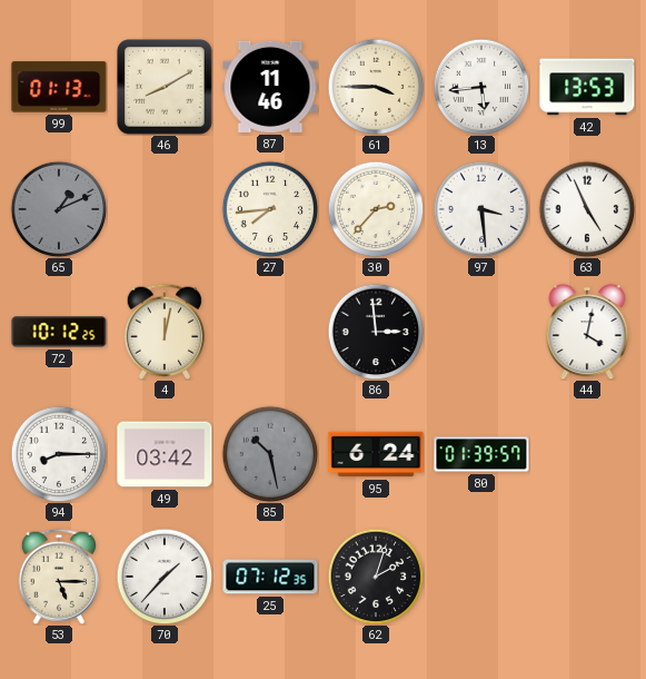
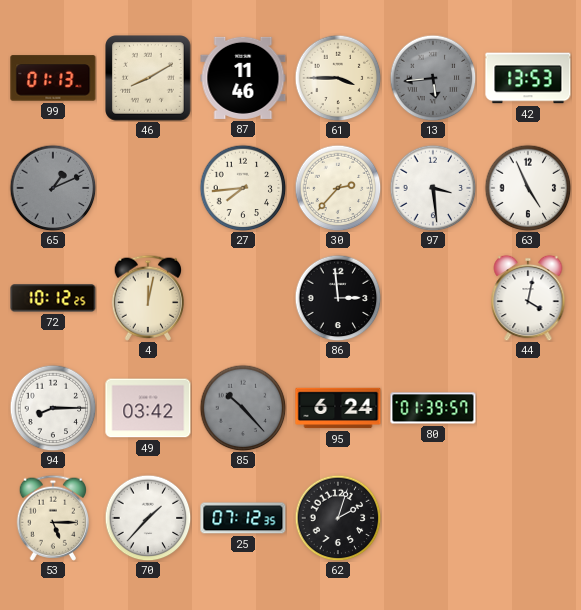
13 dial: white -> grey (433, 78)
85: 10:28 -> 10:23 (243, 408)
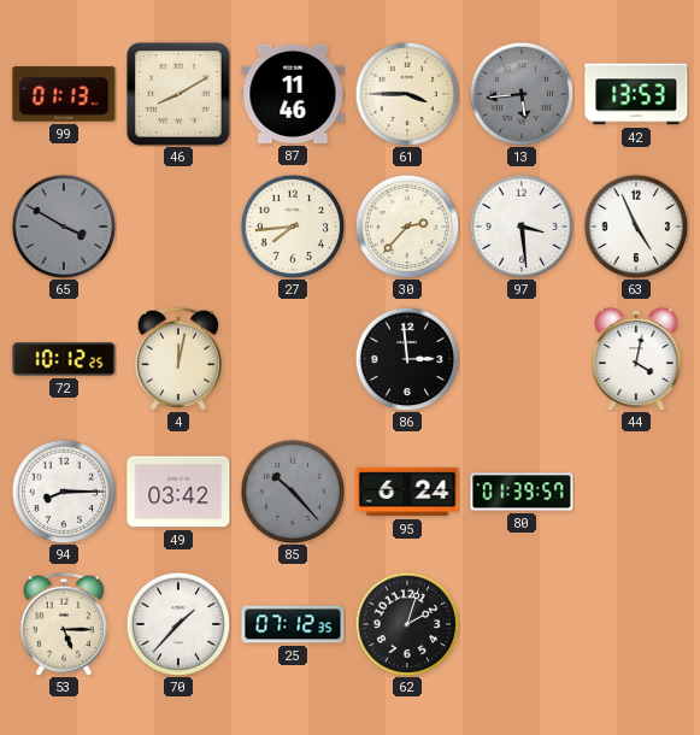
65: 1:11 -> 3:50 (64, 227)
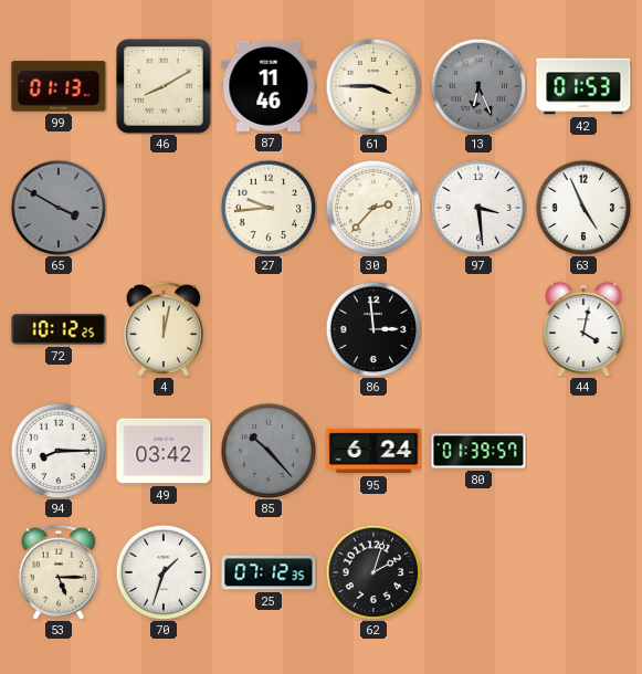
13: 5:44 -> 6:26 (478, 86)
42: 13:53 -> 01:53 (583, 86)
27: 7:44 -> 9:44 (269, 208)
70: 1:37 -> 1:33 (164, 572)
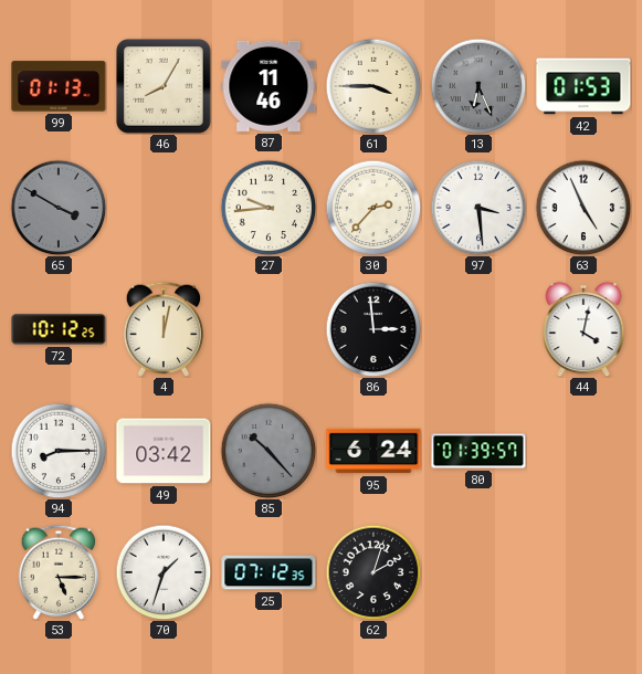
46: 8:10 -> 8:05 (165, 87)
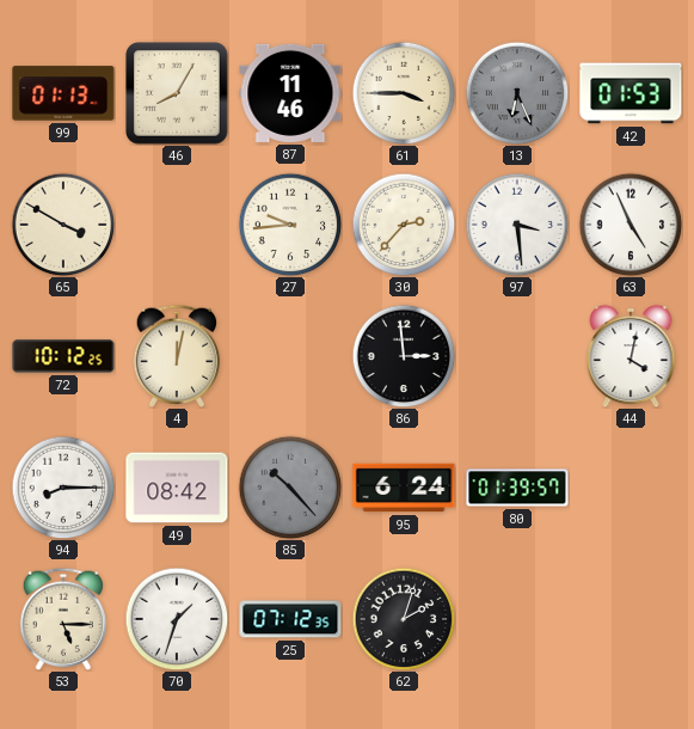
65 dial: grey -> cream (63, 225)
49: 03:42 -> 08:42 (177, 488)
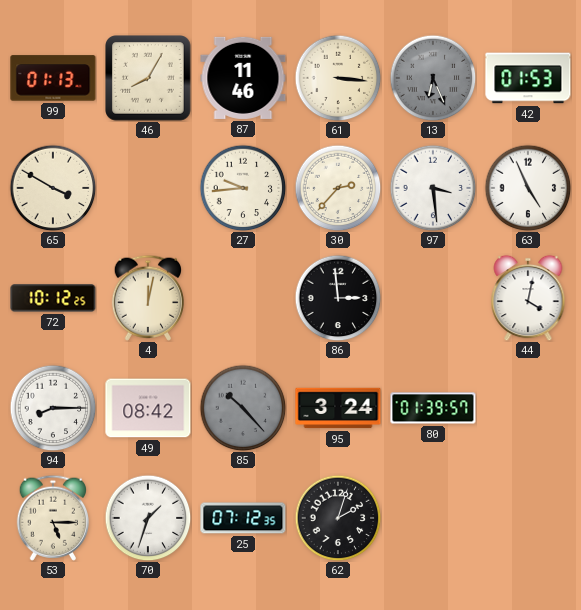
61: 3:45 -> 3:16 (338, 78)
95: 6:24 -> 3:24 (338, 408)
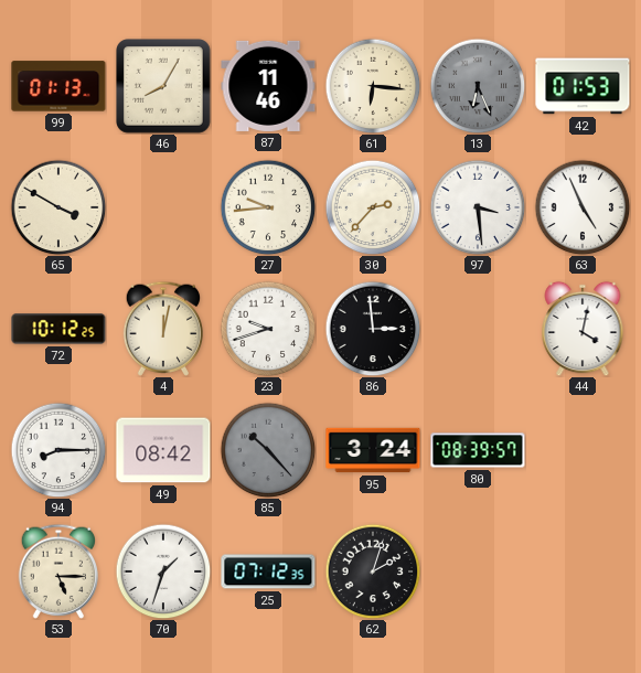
61: 3:16 -> 6:16 (373, 86)
23: none -> 9:42 (268, 329)
80: 01:39 -> 08:39 (478, 450)
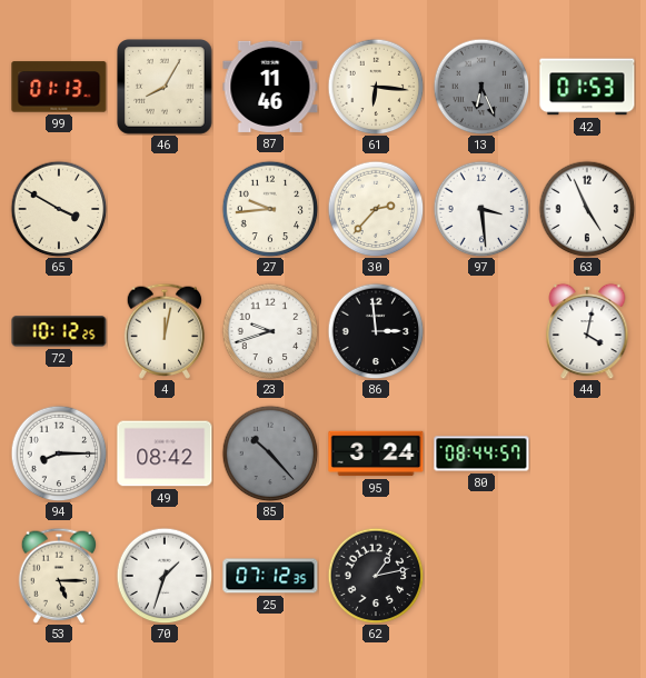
80: 08:39 -> 08:44 (481, 453)
62: 2:03 -> 1:13 (376, 576)
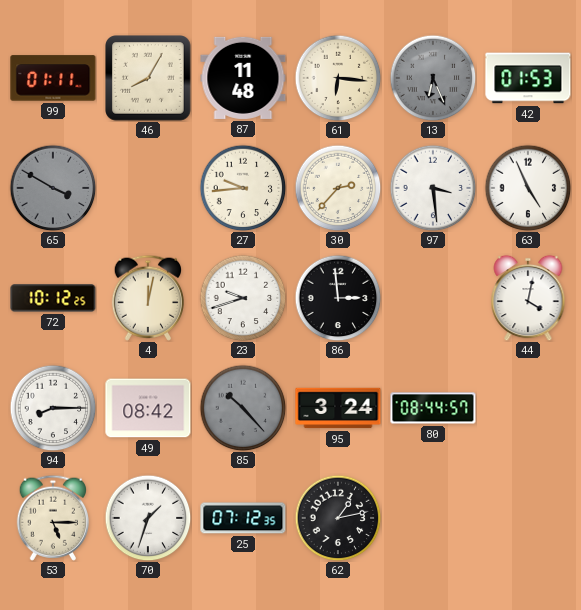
99: 01:13 -> 01:11 (53, 78)
87: 11:46 -> 11:48 (243, 78)
65 dial: cream -> grey (53, 188)
